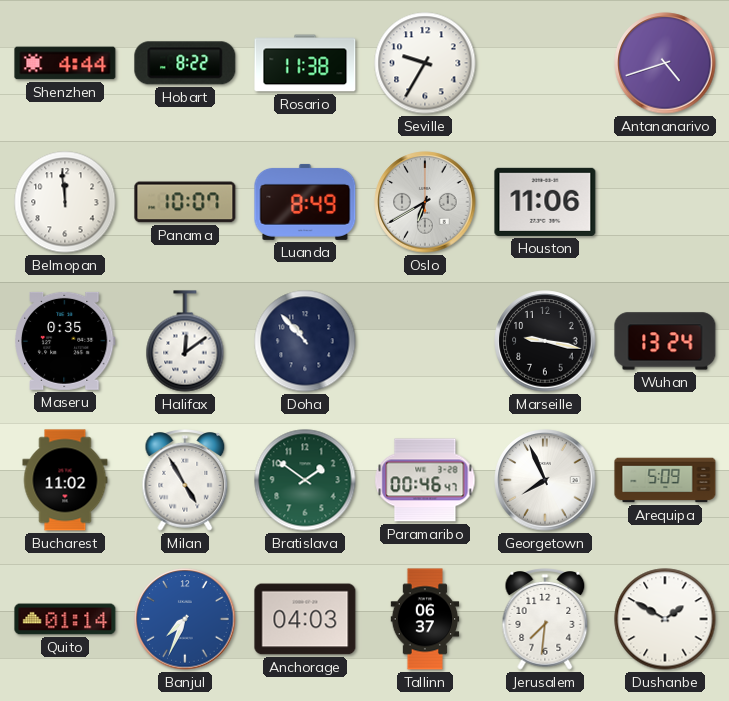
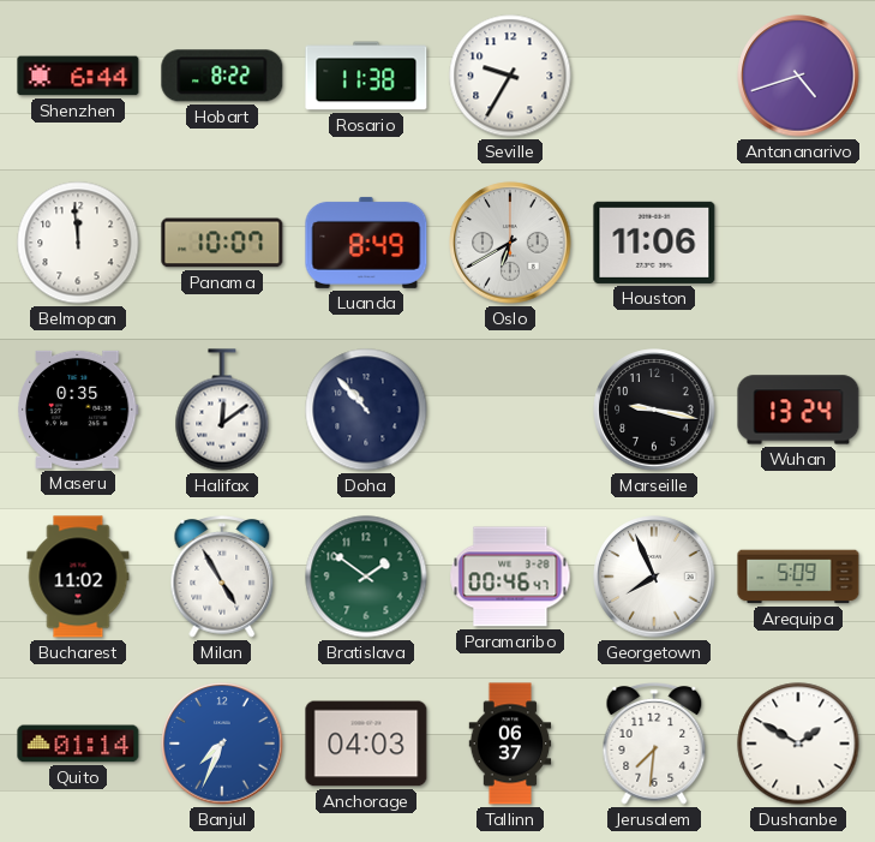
Shenzhen: 4:44 -> 6:44 (78, 76)
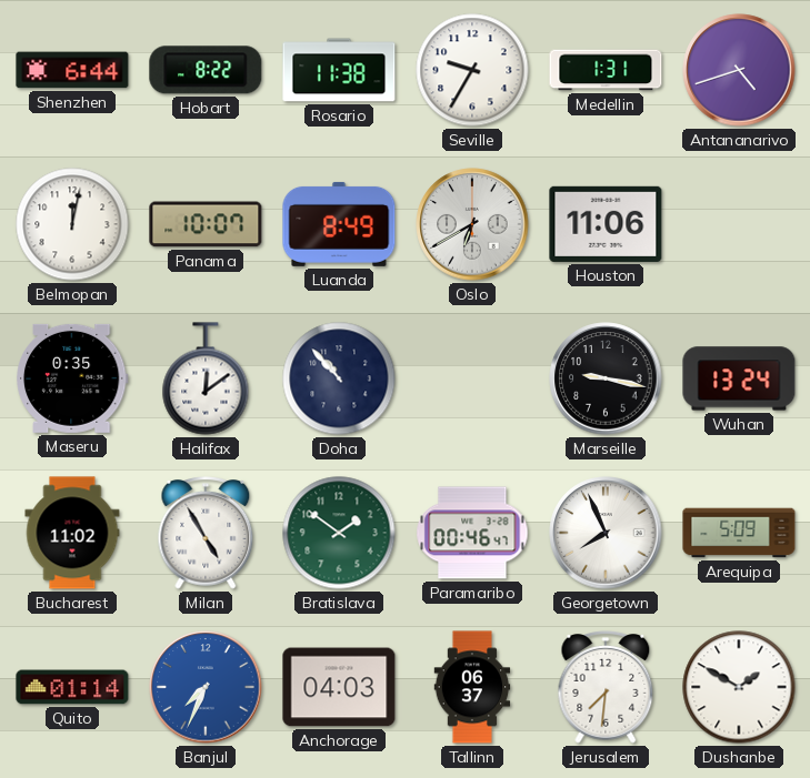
Medellin: none -> 1:31 (606, 70)
Belmopan: 11:59 -> 12:02 (72, 224)
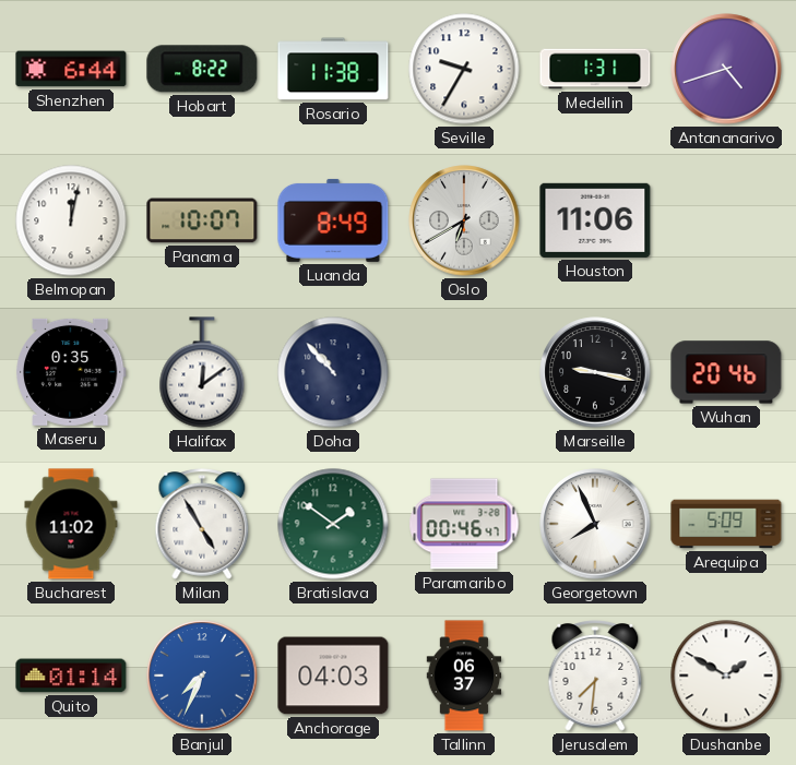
Wuhan: 13:24 -> 20:46 (726, 372)
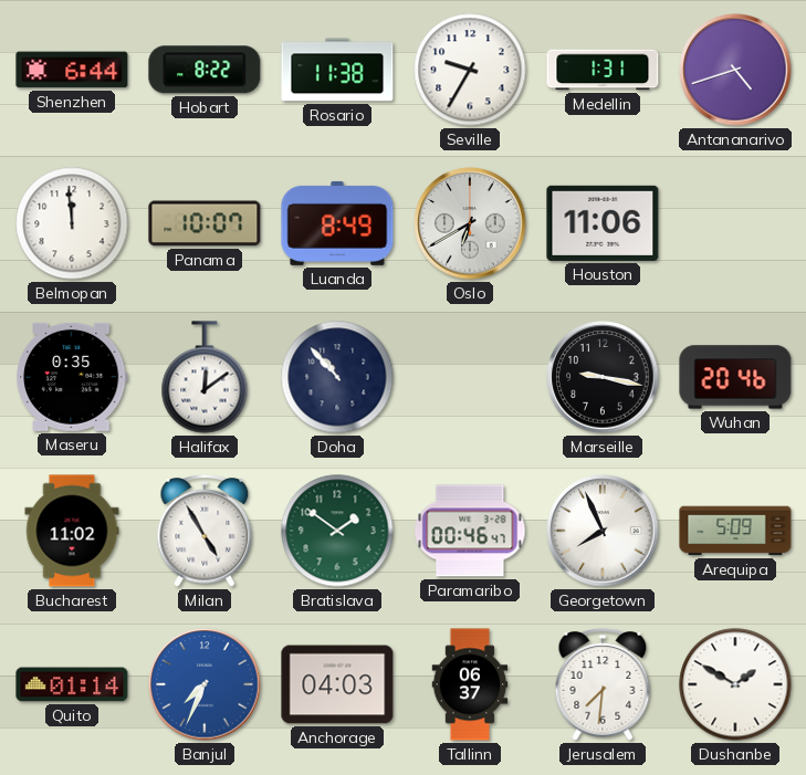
Belmopan: 12:02 -> 11:59 (72, 223)
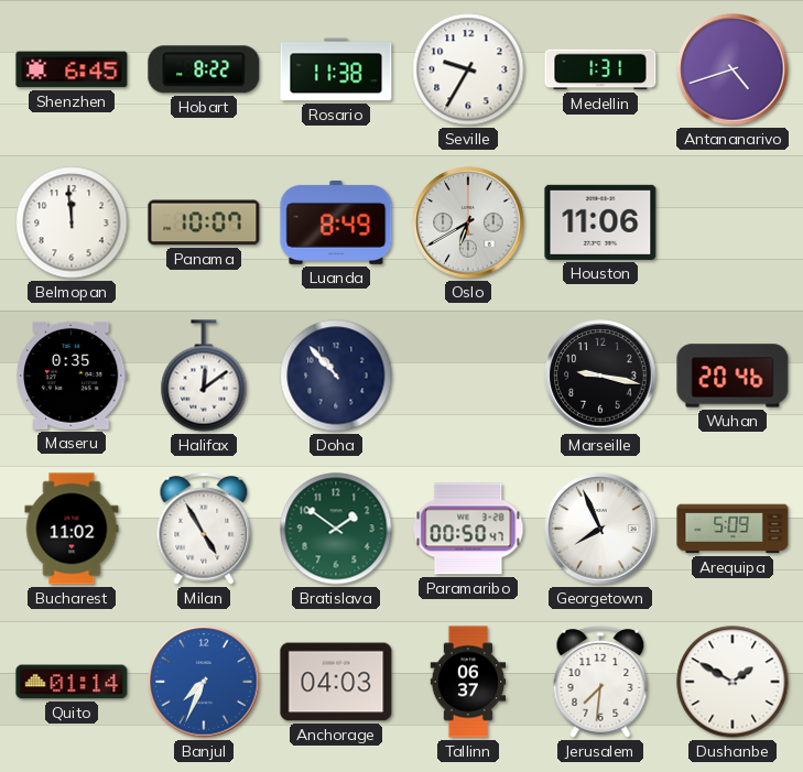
Shenzhen: 6:44 -> 6:45 (72, 69)
Paramaribo: 00:46 -> 00:50 (468, 529)
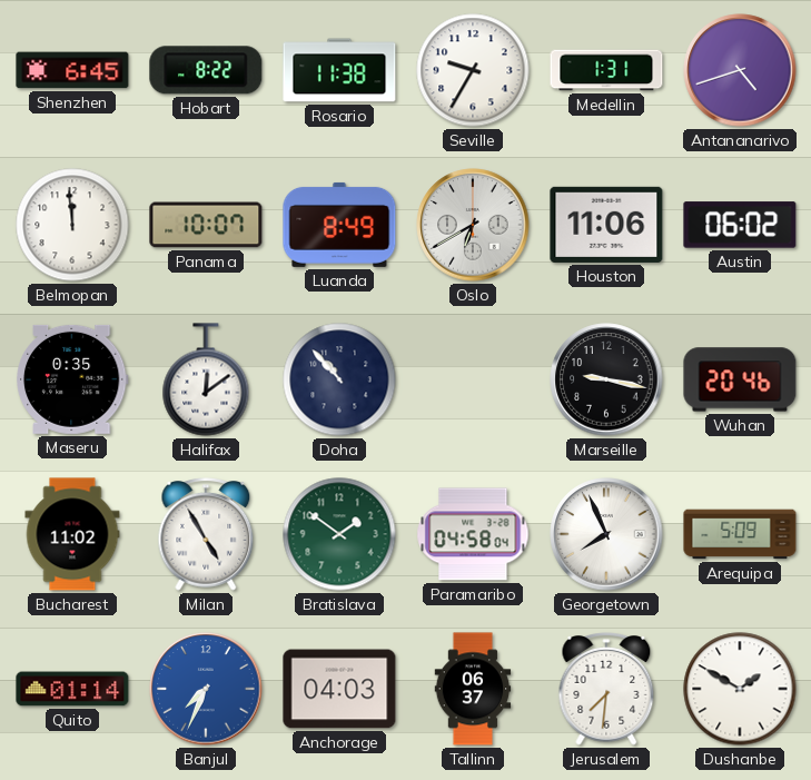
Austin: none -> 06:02 (740, 225)
Paramaribo: 00:50 -> 04:58 (473, 534)
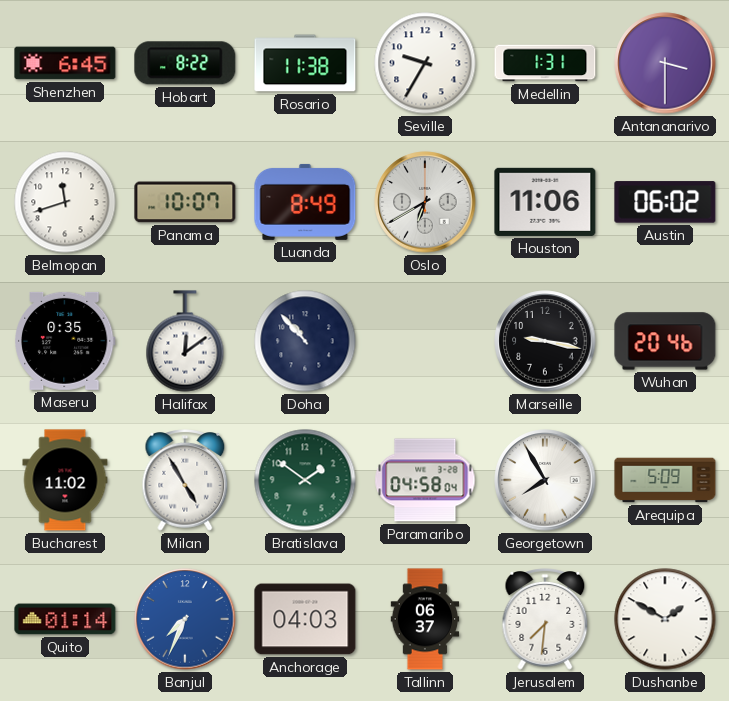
Antananarivo: 4:42 -> 3:30 (665, 63)
Belmopan: 11:59 -> 11:42 (65, 202)
Georgetown: 7:56 -> 7:55 (545, 480)
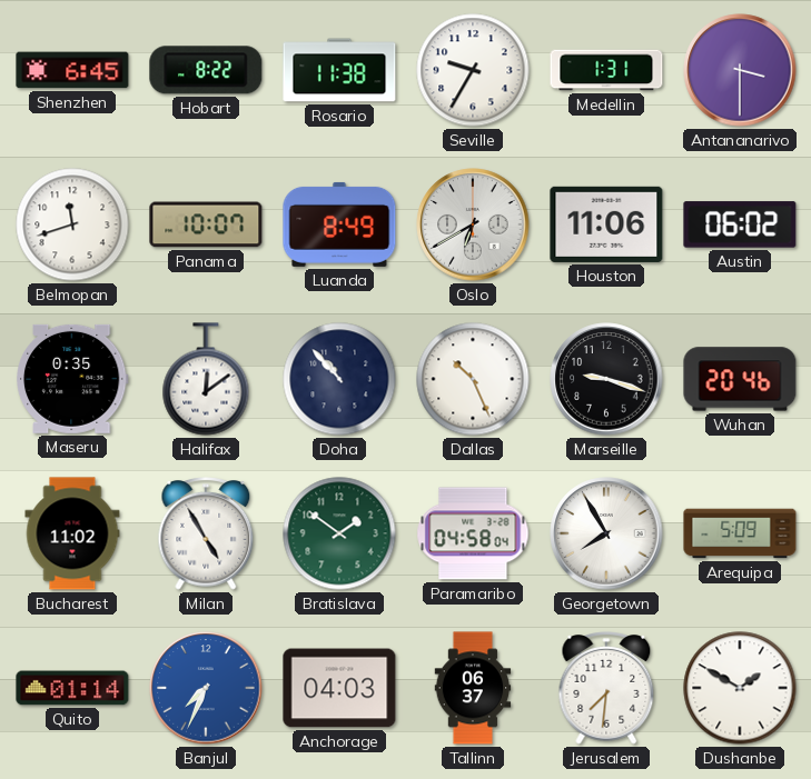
Dallas: none -> 10:26 (473, 379)
Marseille: 9:17 -> 9:18 (606, 379)
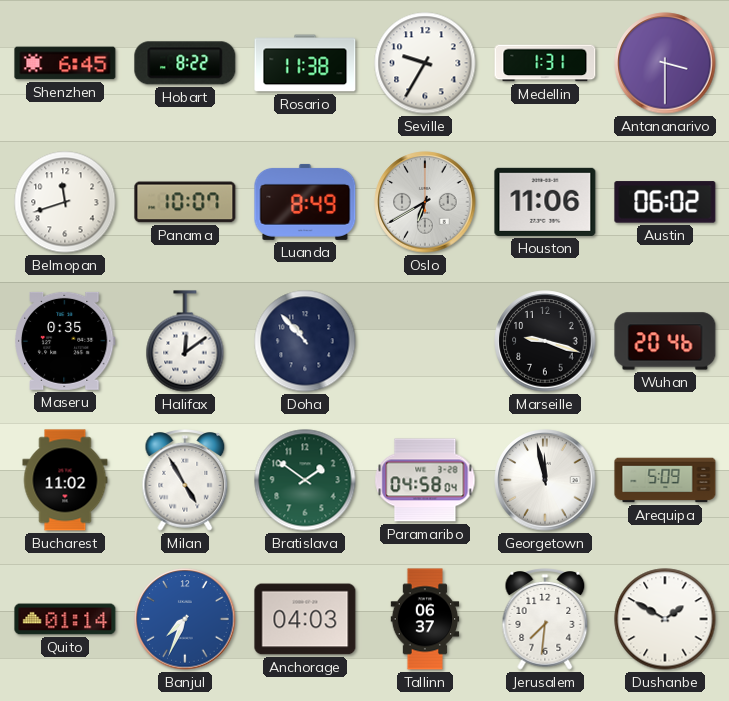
Dallas: 10:26 -> none (473, 379)
Georgetown: 7:55 -> 11:58 (545, 480)
